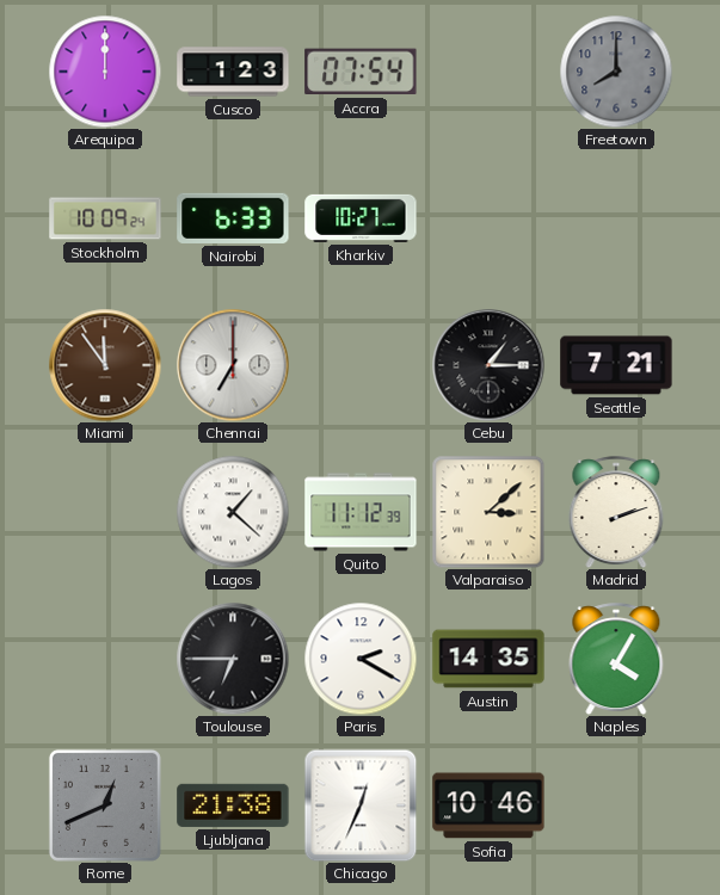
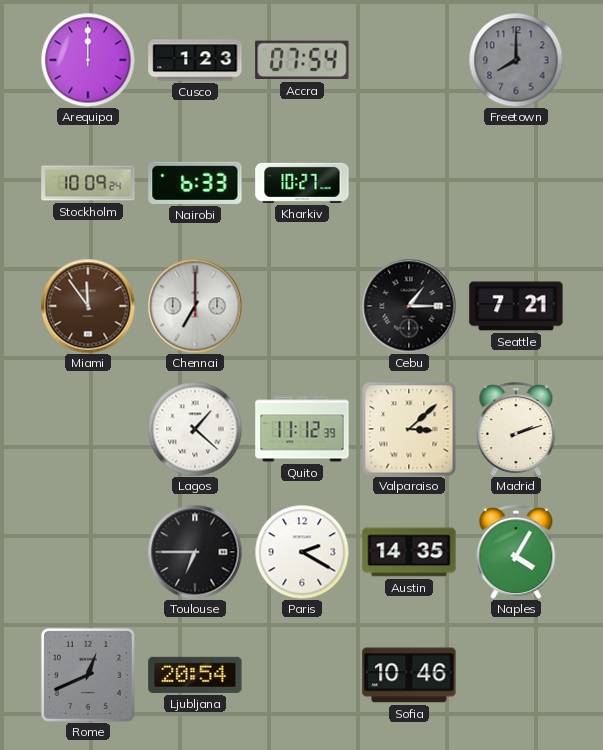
Ljubljana: 21:38 -> 20:54 (195, 675)
Chicago: 12:34 -> none (361, 805)
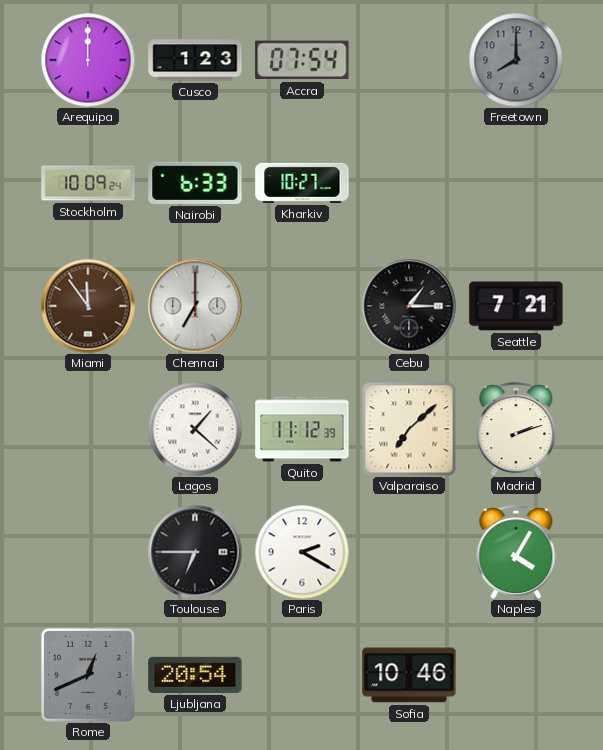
Valparaiso: 3:08 -> 7:08 (409, 429)
Austin: 14:35 -> none (409, 552)
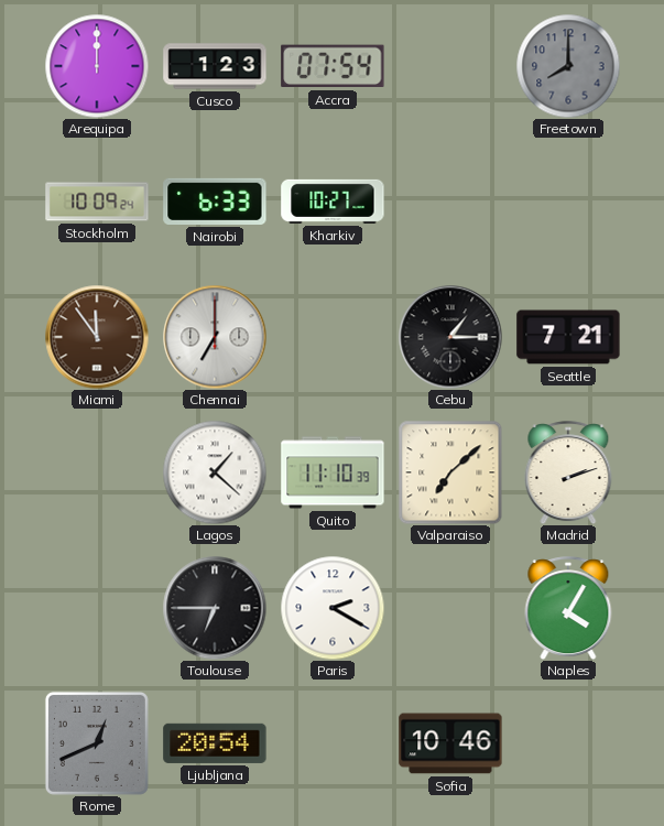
Quito: 11:12 -> 11:10 (333, 472)
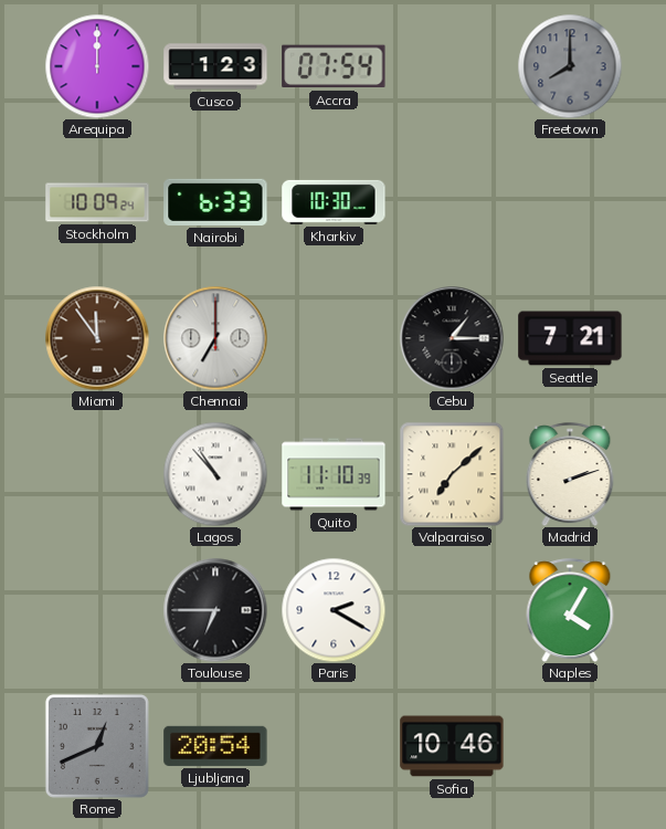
Kharkiv: 10:27 -> 10:30 (334, 202)
Lagos: 1:22 -> 10:53 (215, 474)
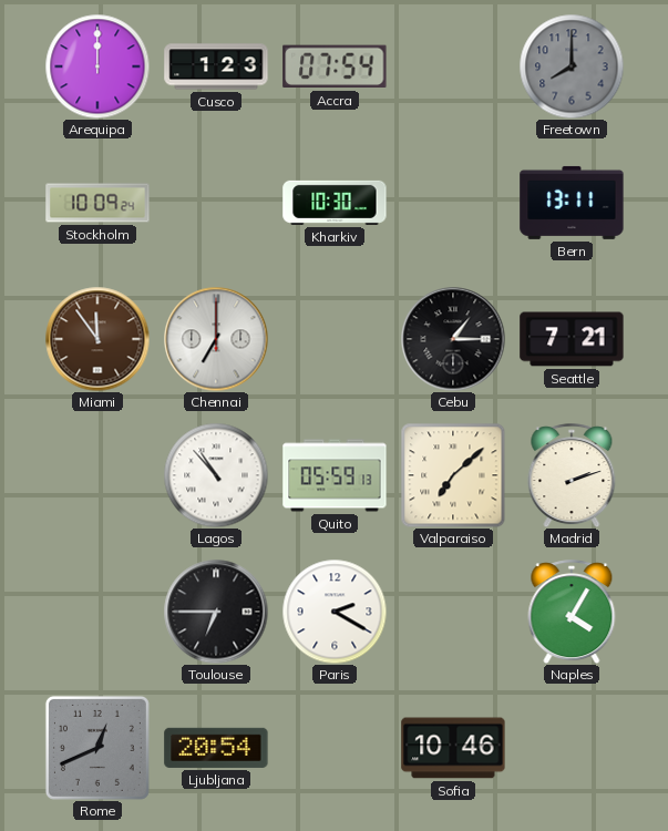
Nairobi: 6:33 -> none (215, 202)
Bern: none -> 13:11 (572, 203)
Quito: 11:10 -> 05:59 (335, 475)
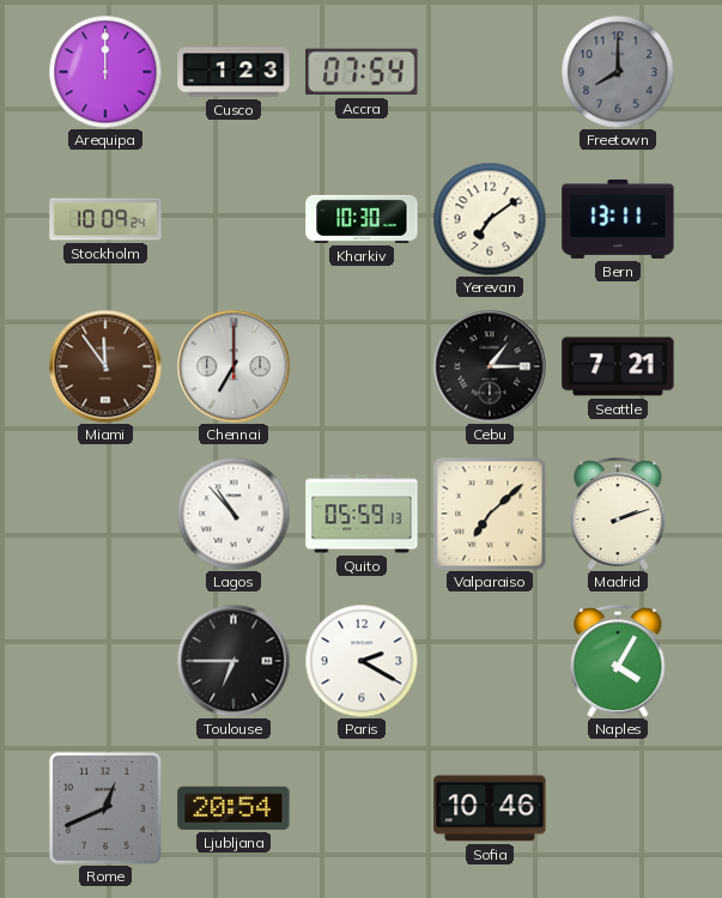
Yerevan: none -> 7:09 (490, 219)
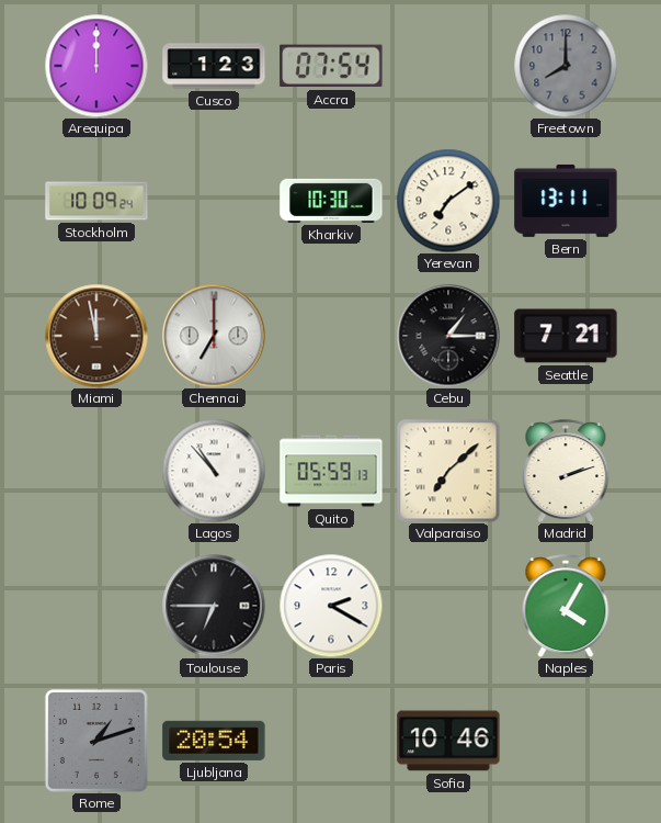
Miami: 11:54 -> 11:58 (96, 336)
Rome: 12:41 -> 1:12 (96, 741)
